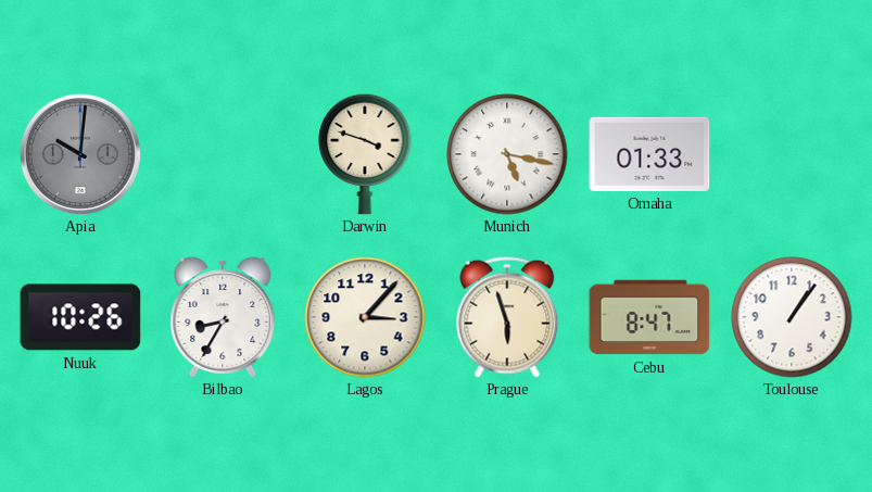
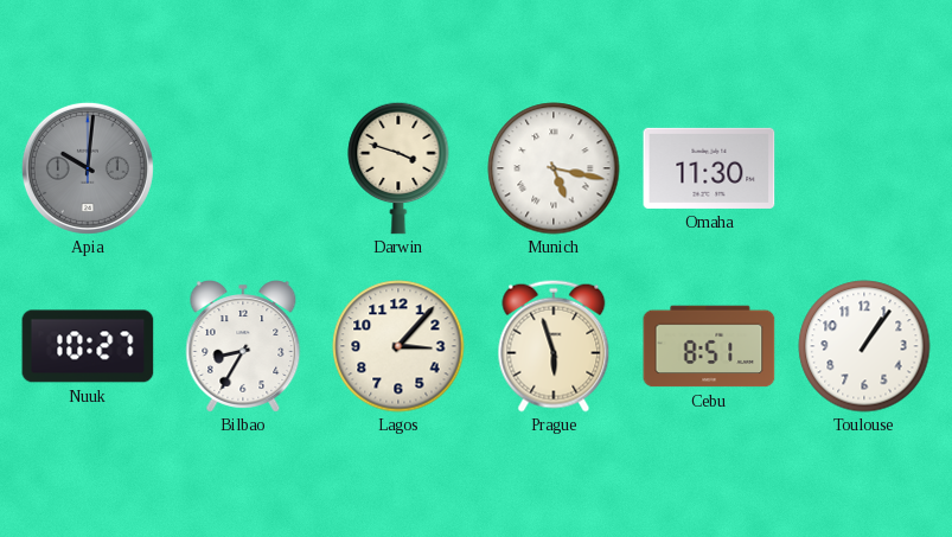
Omaha: 01:33 -> 11:30 (709, 168)
Nuuk: 10:26 -> 10:27 (88, 346)
Cebu: 8:47 -> 8:51 (709, 346)
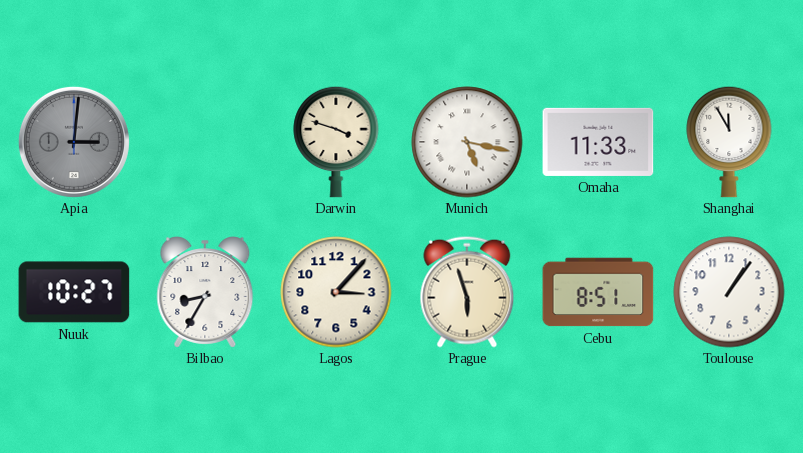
Apia: 10:01 -> 3:01 (74, 142)
Omaha: 11:30 -> 11:33 (598, 142)
Shanghai: none -> 11:55 (729, 142)
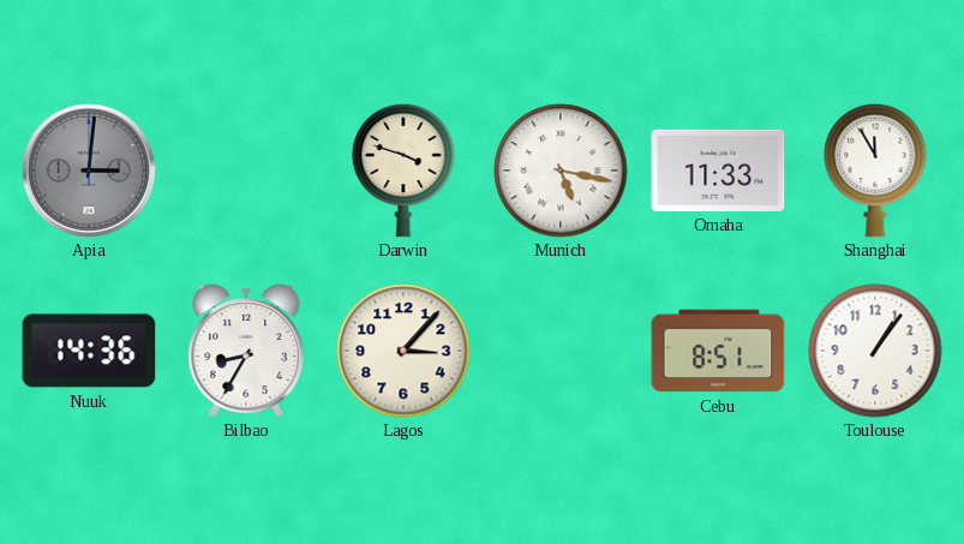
Nuuk: 10:27 -> 14:36 (89, 351)
Prague: 5:57 -> none (467, 292)
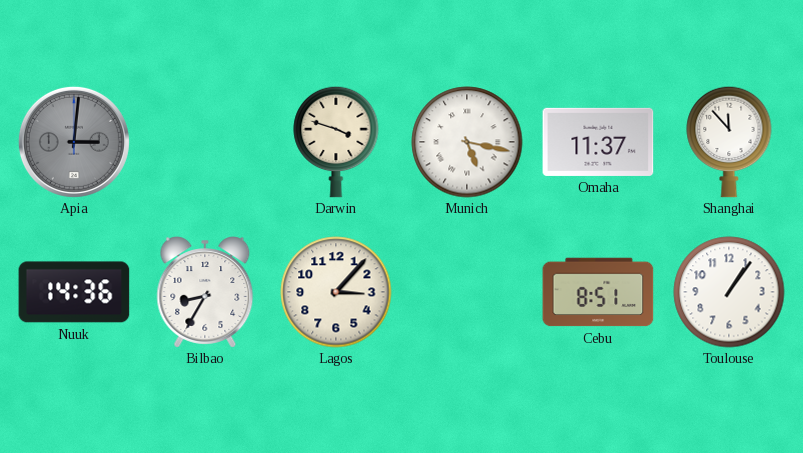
Omaha: 11:33 -> 11:37 (598, 142)
Shanghai: 11:55 -> 11:53 (729, 142)
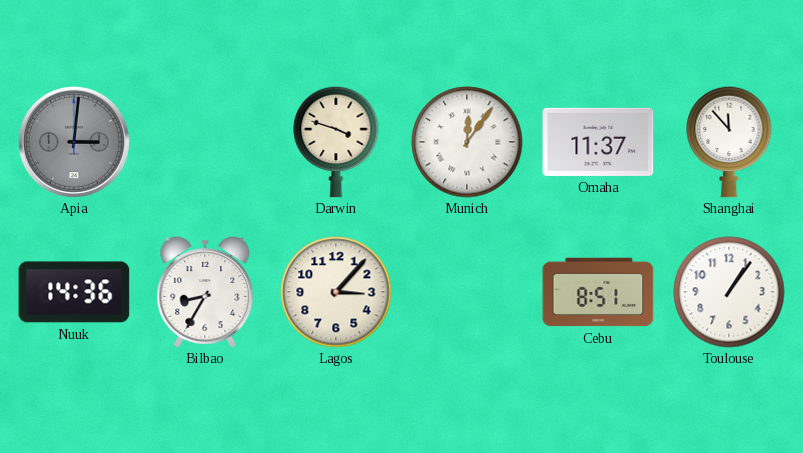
Munich: 5:17 -> 12:06 (467, 142)
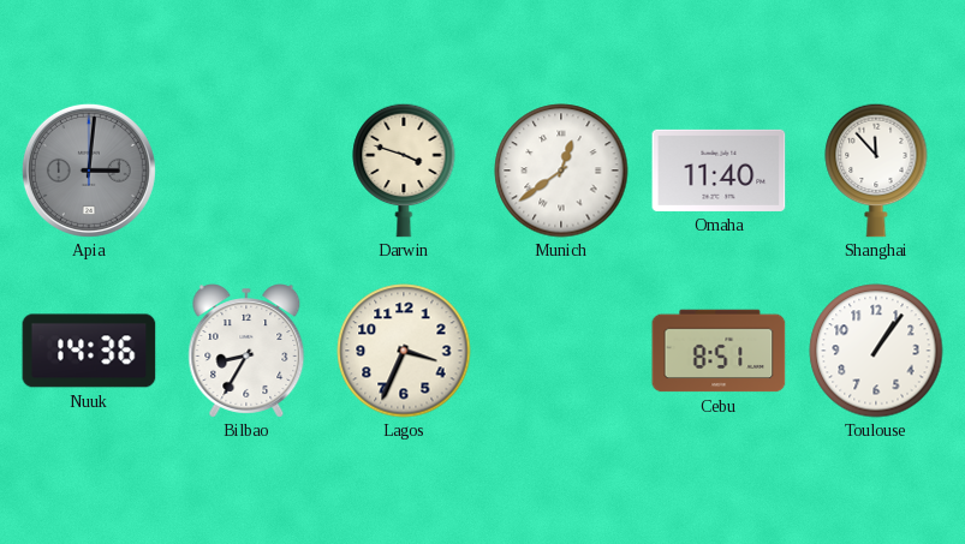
Munich: 12:06 -> 12:39 (561, 171)
Omaha: 11:37 -> 11:40 (719, 171)
Lagos: 3:07 -> 3:34 (404, 351)
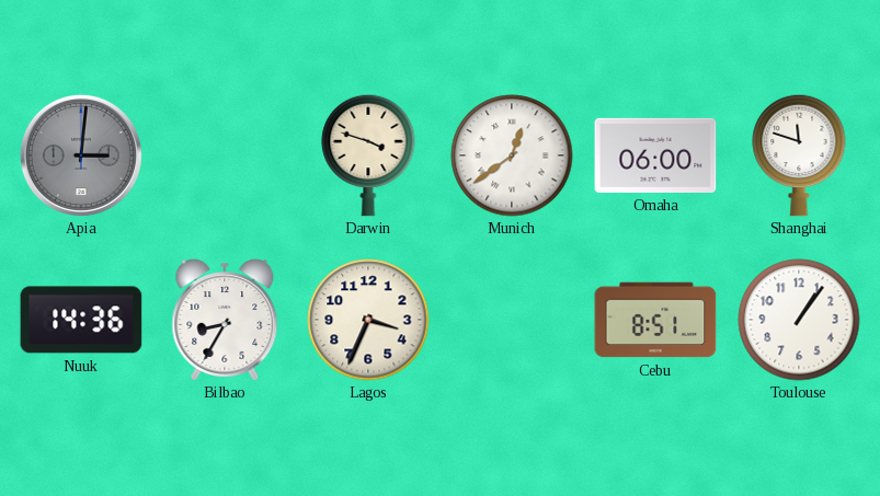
Omaha: 11:40 -> 06:00 (655, 155)
Shanghai: 11:53 -> 11:48 (799, 155)
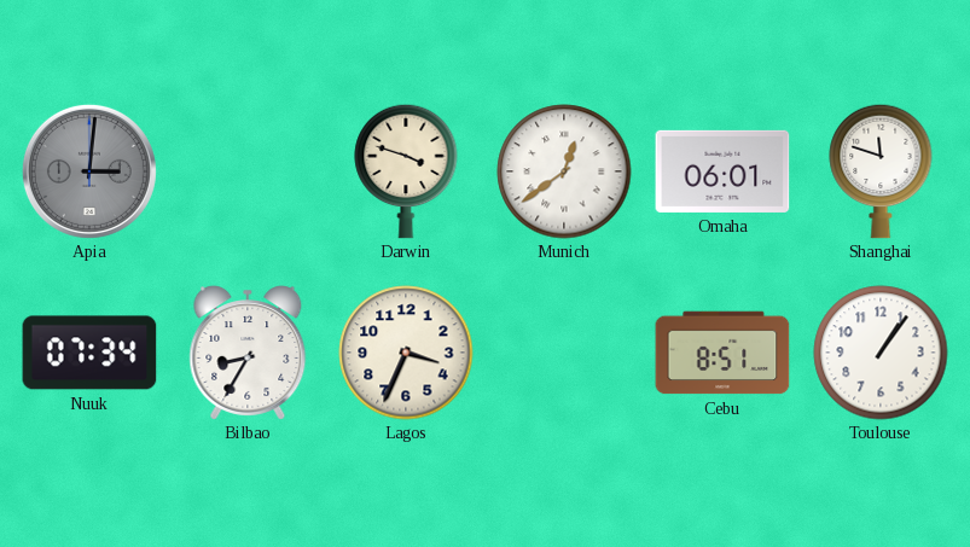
Omaha: 06:00 -> 06:01 (722, 171)
Nuuk: 14:36 -> 07:34 (89, 353)
